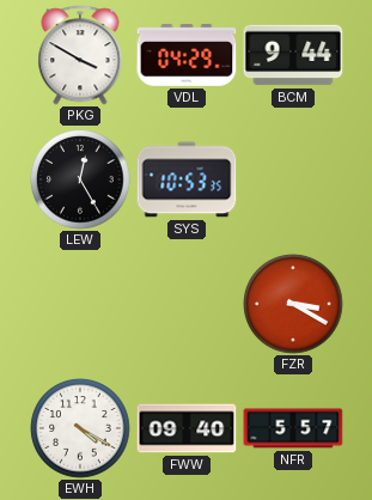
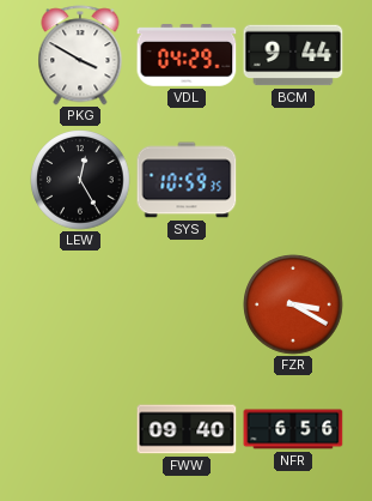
SYS: 10:53 -> 10:59 (187, 180)
EWH: 4:20 -> none (80, 428)
NFR: 5:57 -> 6:56 (293, 429)
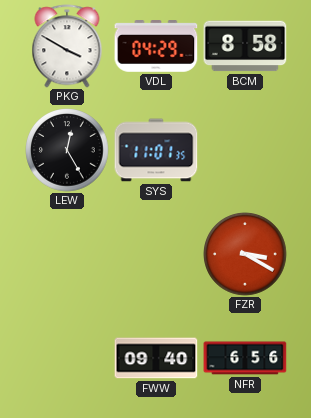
BCM: 9:44 -> 8:58 (245, 46)
SYS: 10:59 -> 11:01 (156, 150)
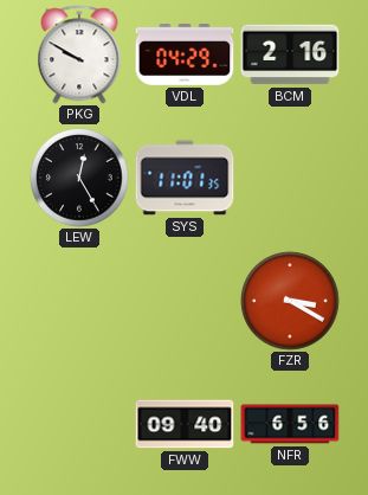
PKG: 3:50 -> 9:50 (79, 54)
BCM: 8:58 -> 2:16 (290, 54)
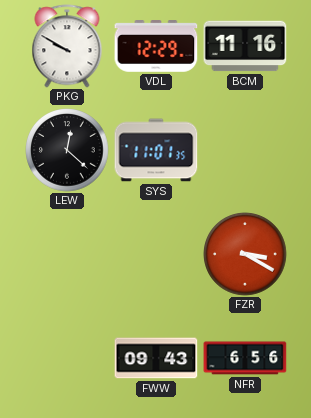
VDL: 04:29 -> 12:29 (156, 46)
BCM: 2:16 -> 11:16 (245, 46)
LEW: 12:25 -> 12:22 (67, 150)
FWW: 09:40 -> 09:43 (156, 358)
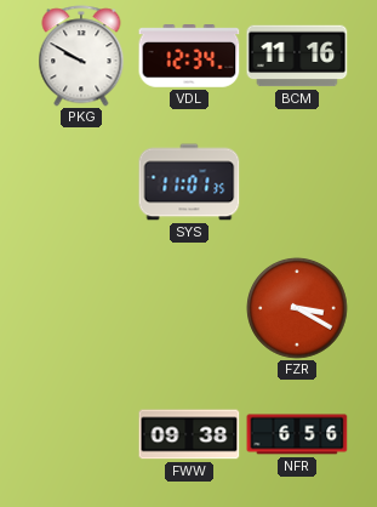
VDL: 12:29 -> 12:34 (189, 56)
LEW: 12:22 -> none (67, 150)
FWW: 09:43 -> 09:38 (189, 434)
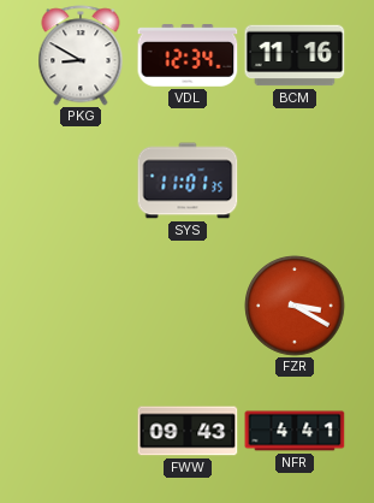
PKG: 9:50 -> 8:50 (81, 55)
FWW: 09:38 -> 09:43 (188, 431)
NFR: 6:56 -> 4:41 (295, 431)
